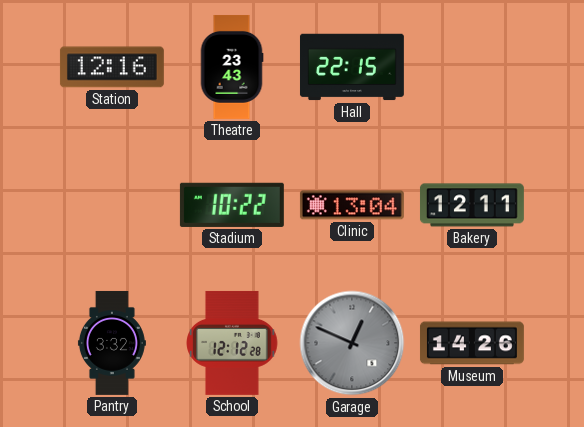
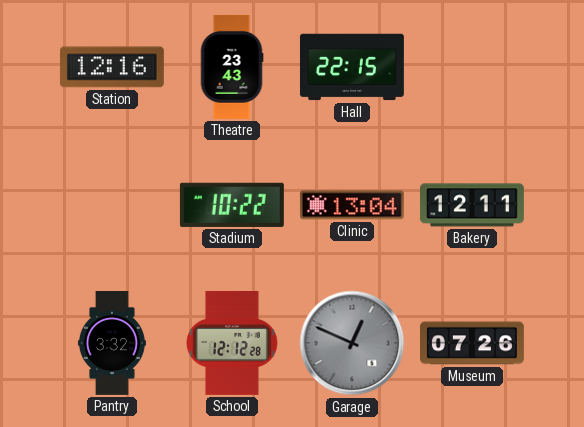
Museum: 14:26 -> 07:26 (472, 343)
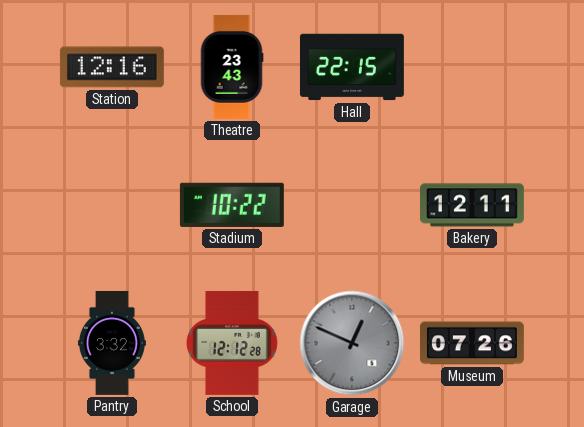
Clinic: 13:04 -> none (352, 205)
